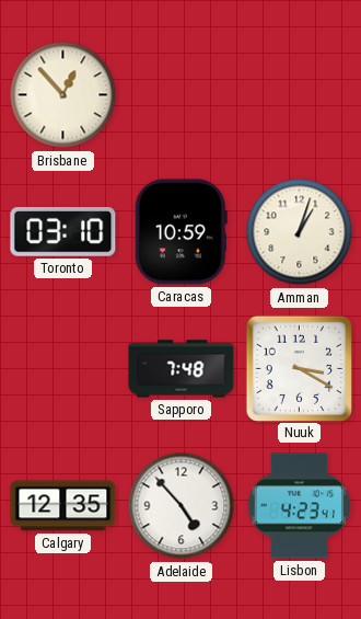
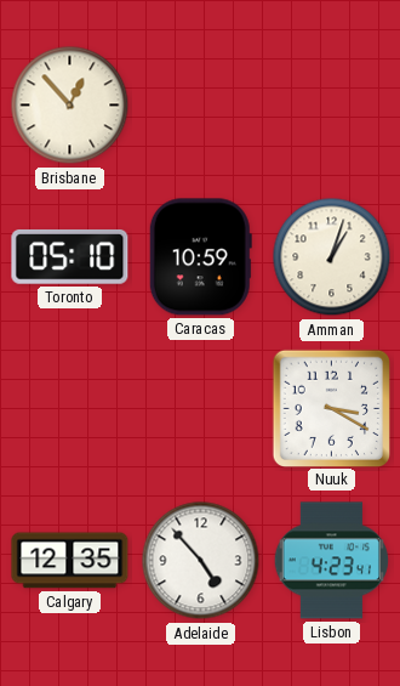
Toronto: 03:10 -> 05:10 (70, 257)
Sapporo: 7:48 -> none (182, 369)
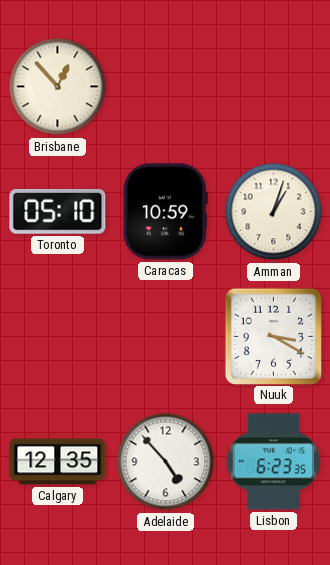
Lisbon: 4:23 -> 6:23 (273, 462)
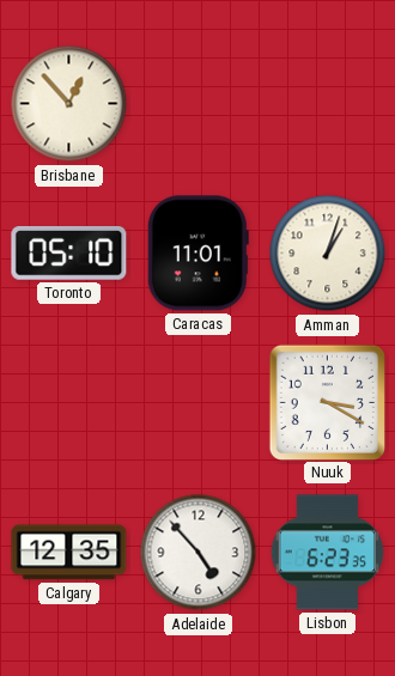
Caracas: 10:59 -> 11:01 (197, 254)
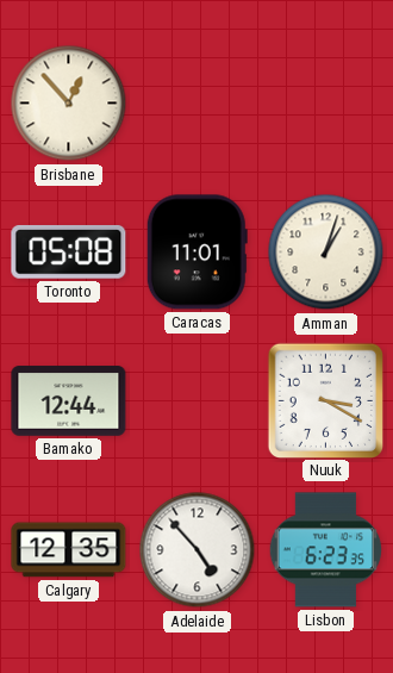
Toronto: 05:10 -> 05:08 (69, 253)
Bamako: none -> 12:44 (69, 401)
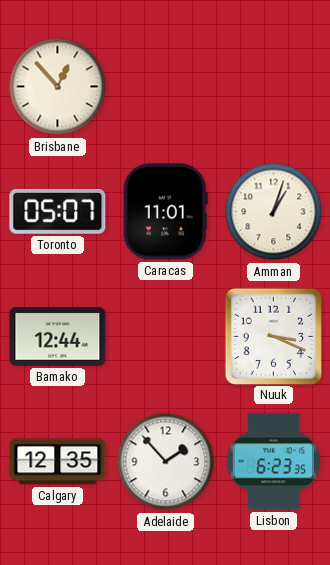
Toronto: 05:08 -> 05:07 (58, 212)
Nuuk: 3:20 -> 3:19 (273, 336)
Adelaide: 4:53 -> 1:53 (166, 462)
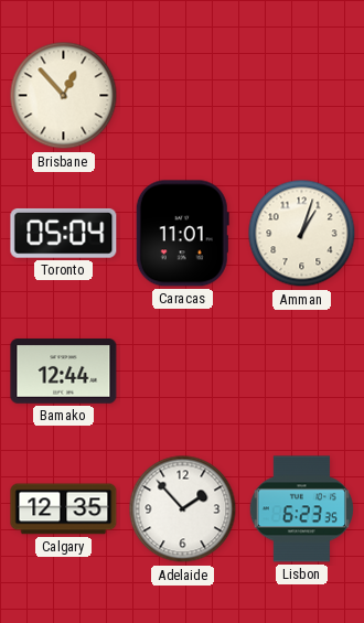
Toronto: 05:07 -> 05:04 (64, 234)
Nuuk: 3:19 -> none (273, 336)
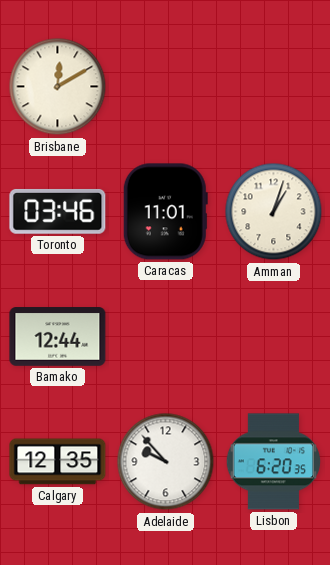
Brisbane: 12:53 -> 12:10 (58, 87)
Toronto: 05:04 -> 03:46 (58, 212)
Adelaide: 1:53 -> 9:53 (166, 462)
Lisbon: 6:23 -> 6:20 (273, 462)
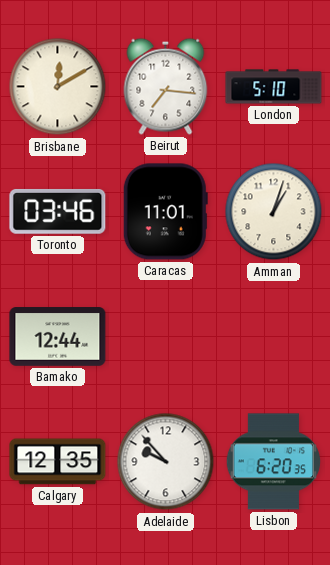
Beirut: none -> 7:16 (166, 86)
London: none -> 5:10 (274, 87)
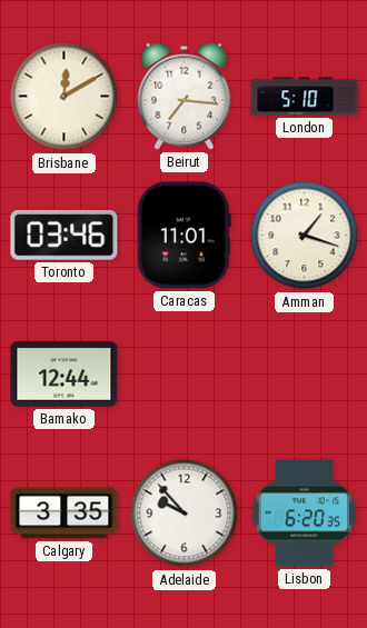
Amman: 1:03 -> 1:18 (305, 236)
Calgary: 12:35 -> 3:35 (65, 514)
